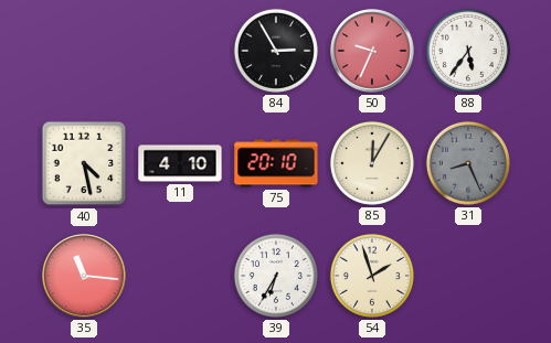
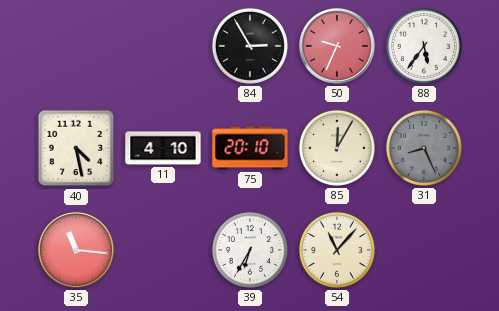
54: 1:57 -> 11:07 (337, 250)
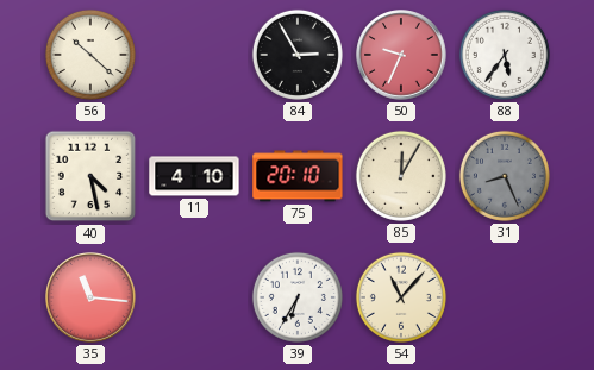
56: none -> 10:22 (90, 55)
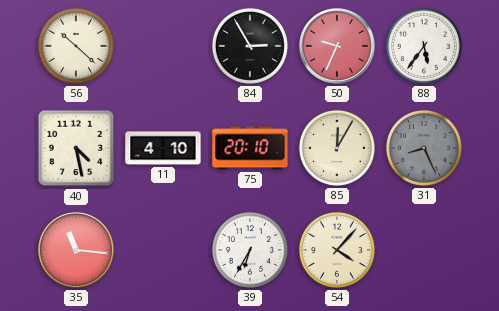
54: 11:07 -> 4:07 (337, 250)
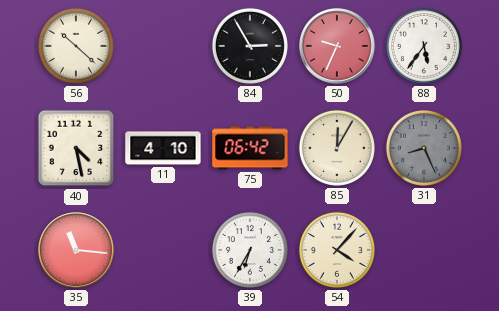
75: 20:10 -> 06:42 (250, 148)
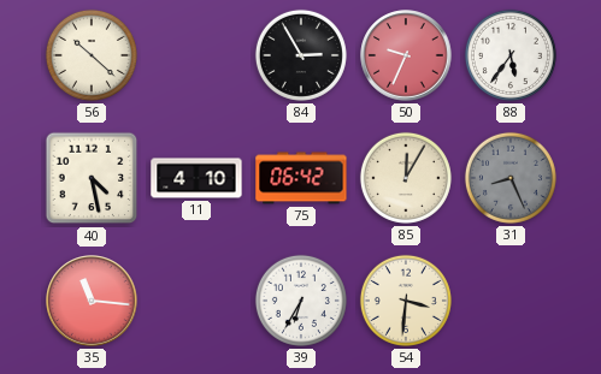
54: 4:07 -> 3:31 (406, 301)
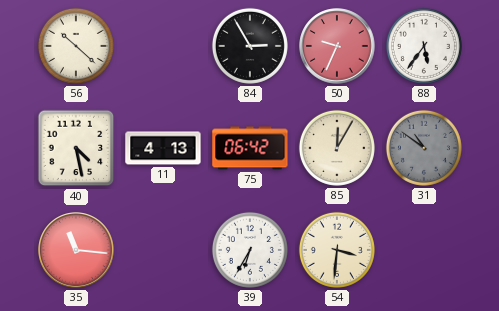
11: 4:10 -> 4:13 (163, 148)
31: 8:26 -> 10:51 (424, 148)
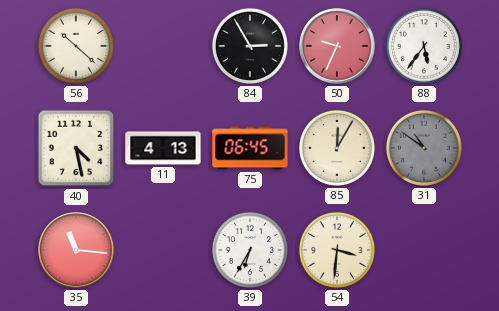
75: 06:42 -> 06:45 (250, 148)
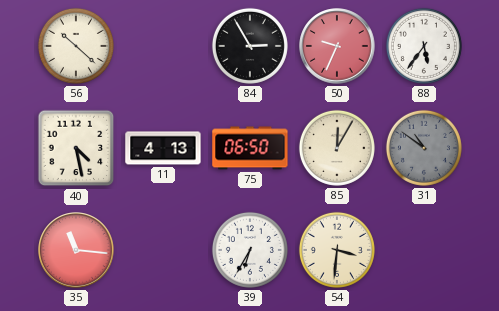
75: 06:45 -> 06:50 (250, 148)
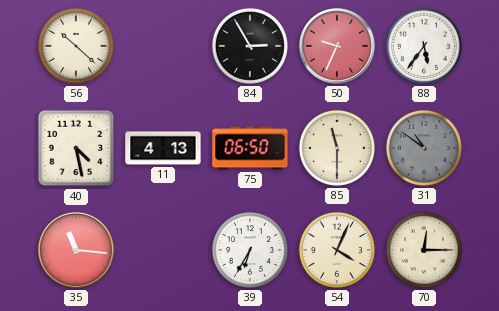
85: 12:05 -> 11:30 (337, 148)
54: 3:31 -> 4:04 (337, 250)
70: none -> 12:15 (424, 250)
